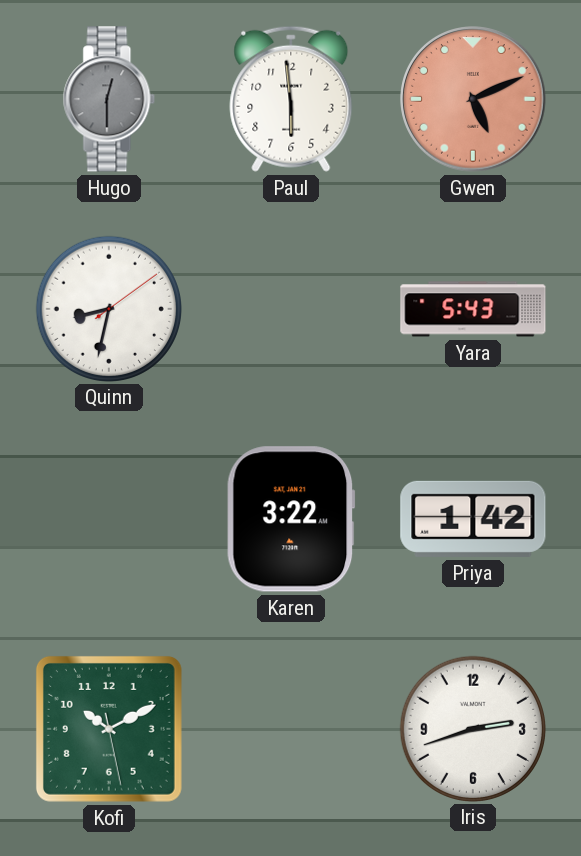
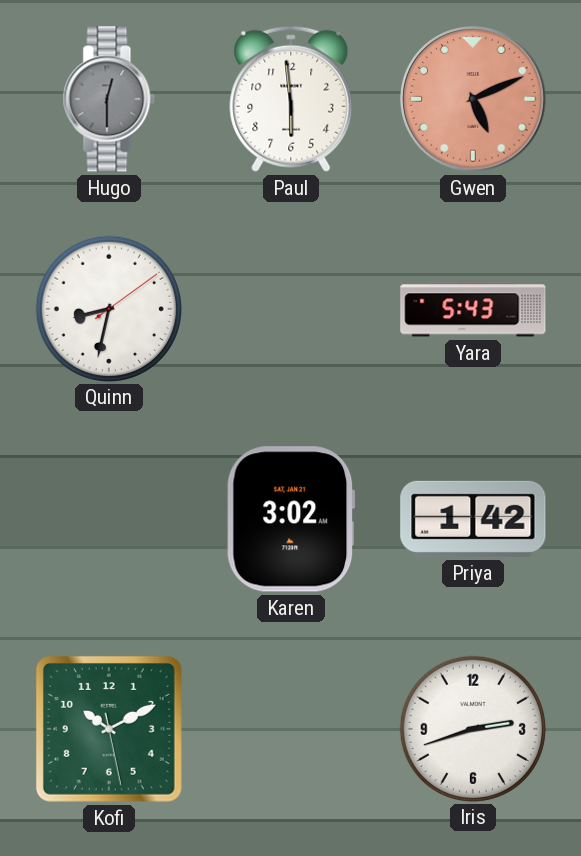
Karen: 3:22 -> 3:02 (291, 519)
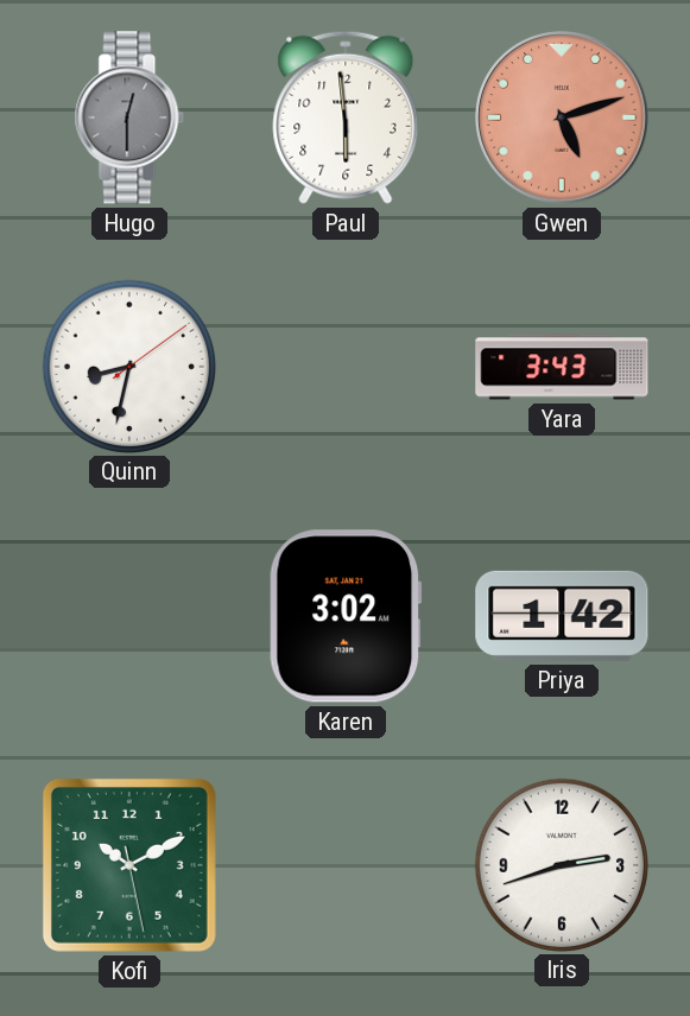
Gwen: 5:11 -> 5:12 (562, 118)
Yara: 5:43 -> 3:43 (562, 367)
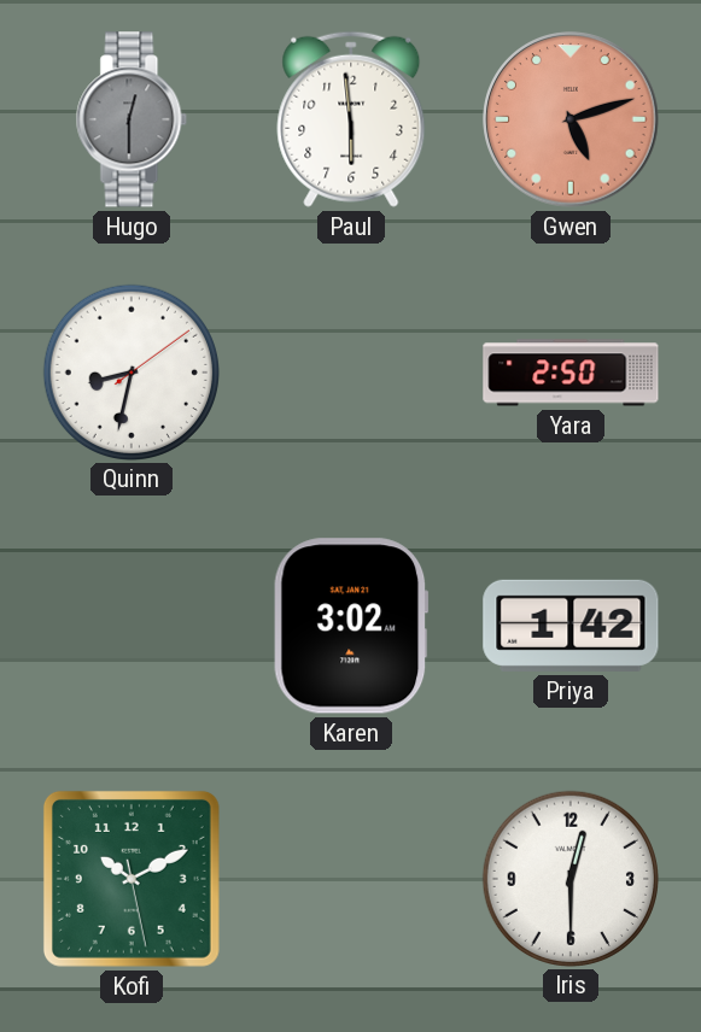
Yara: 3:43 -> 2:50 (571, 373)
Iris: 2:42 -> 12:30 (569, 878)
